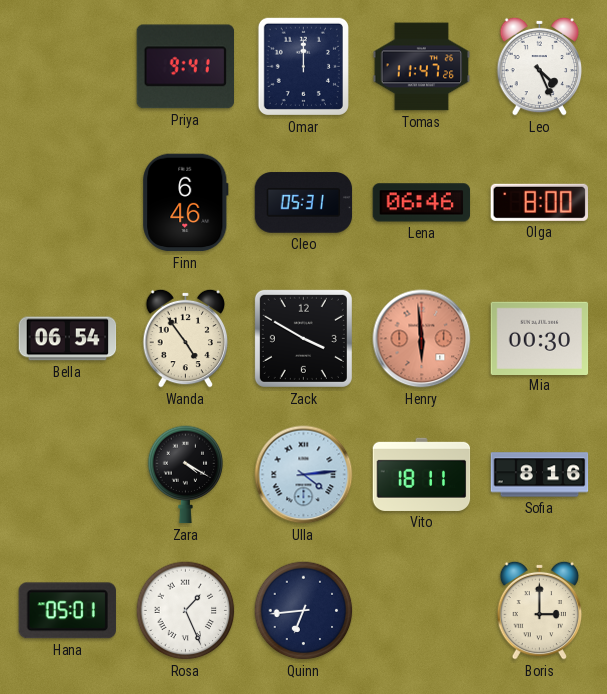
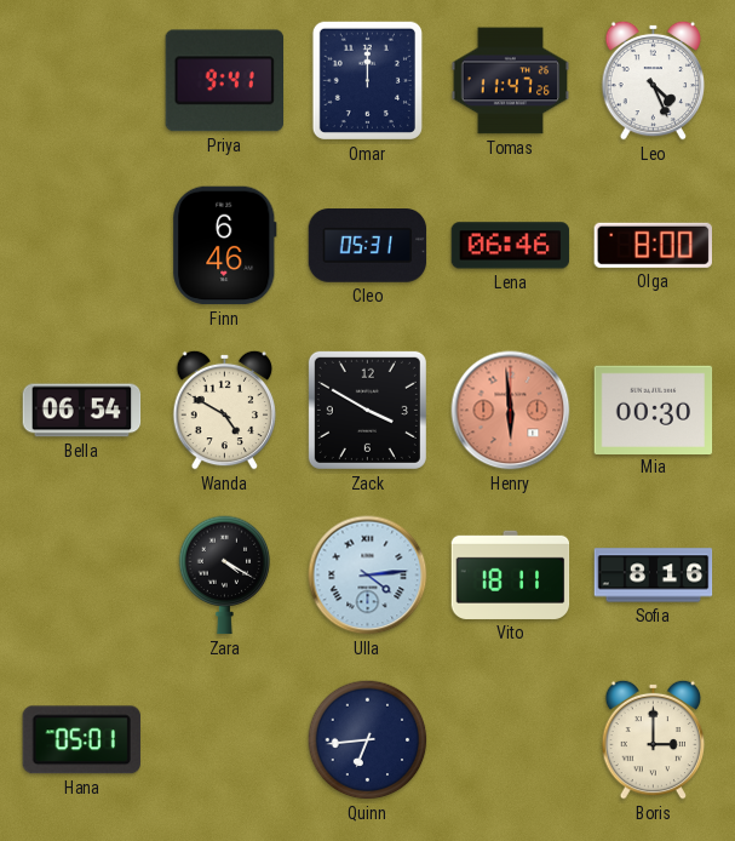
Wanda: 4:54 -> 4:50 (225, 410)
Rosa: 1:26 -> none (186, 611)
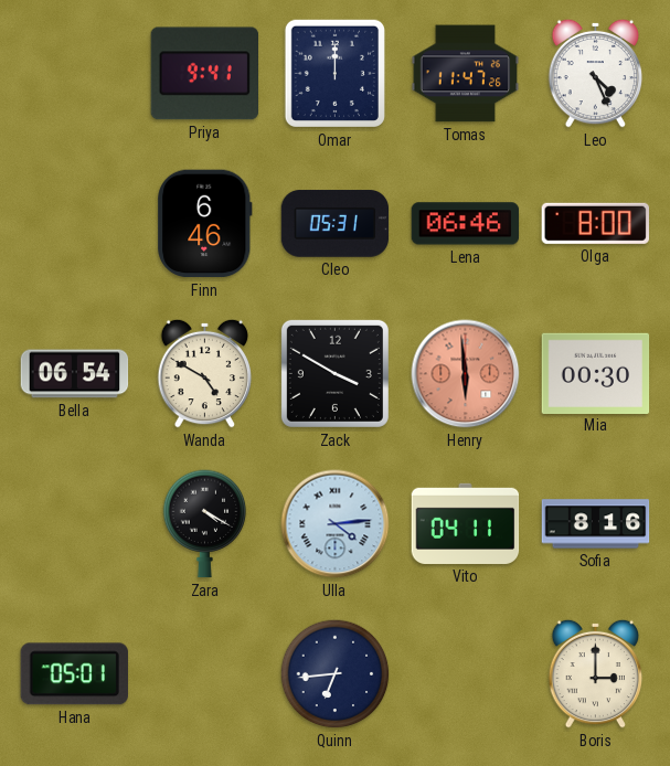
Vito: 18:11 -> 04:11 (466, 523)
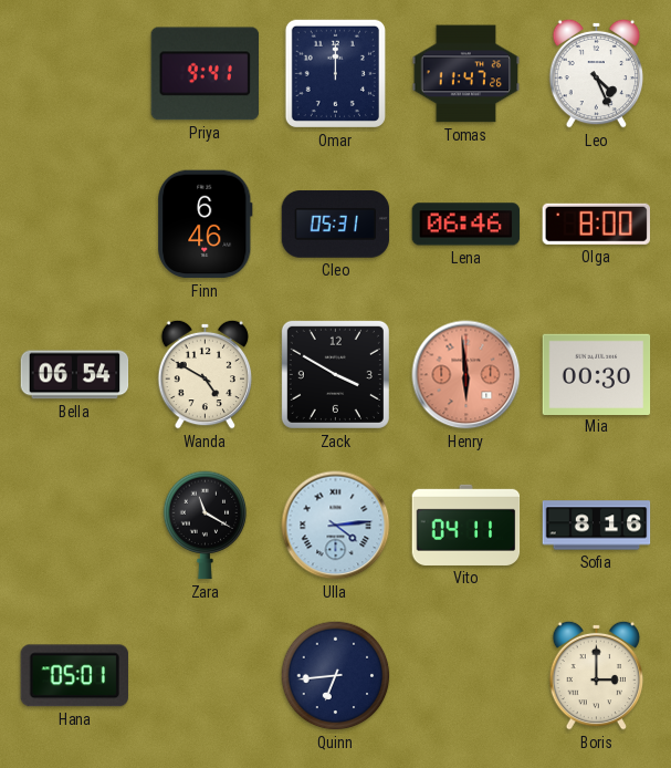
Zara: 4:20 -> 11:20 (206, 526)
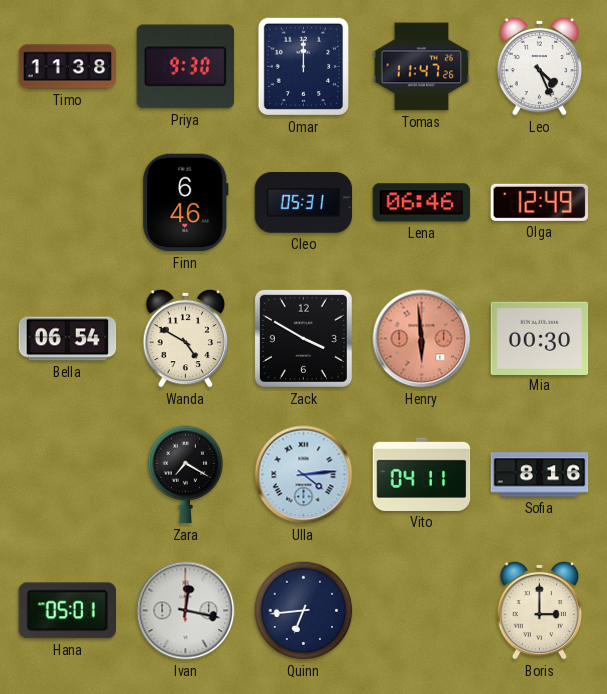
Timo: none -> 11:38 (68, 67)
Priya: 9:41 -> 9:30 (185, 67)
Olga: 8:00 -> 12:49 (539, 202)
Zara: 11:20 -> 7:20 (186, 475)
Ivan: none -> 12:17 (186, 611)
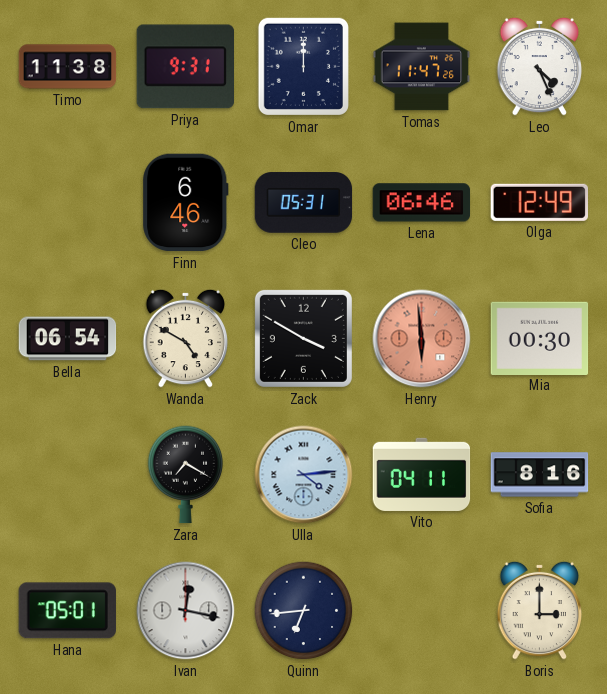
Priya: 9:30 -> 9:31 (185, 67)
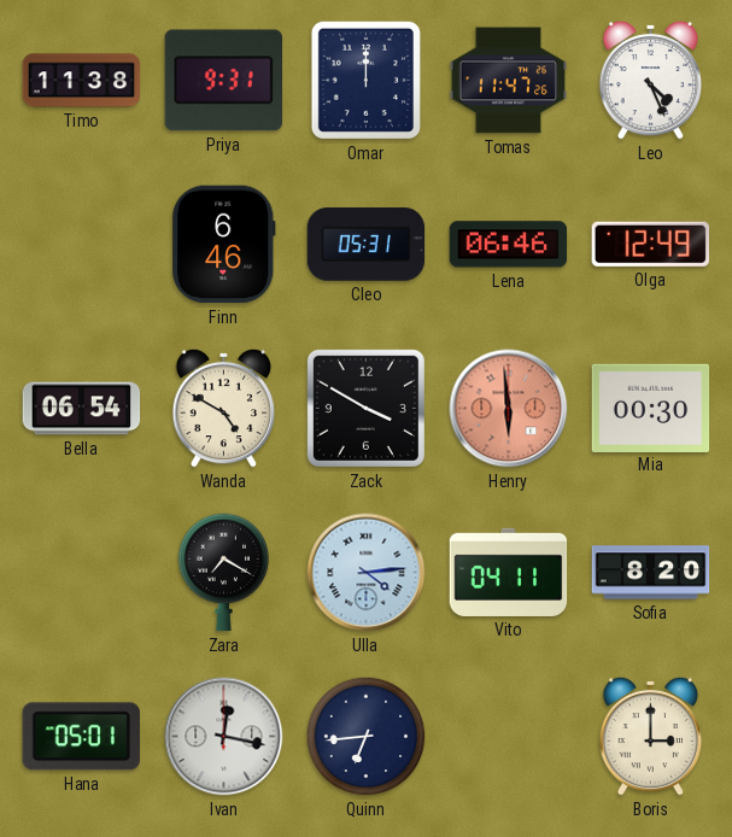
Sofia: 8:16 -> 8:20 (651, 573)
